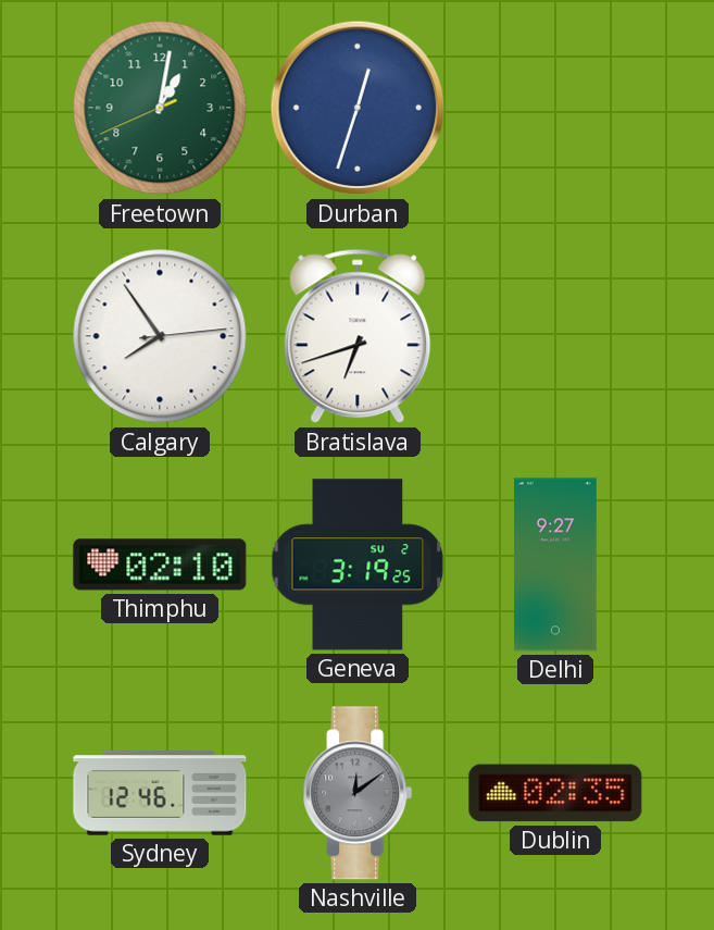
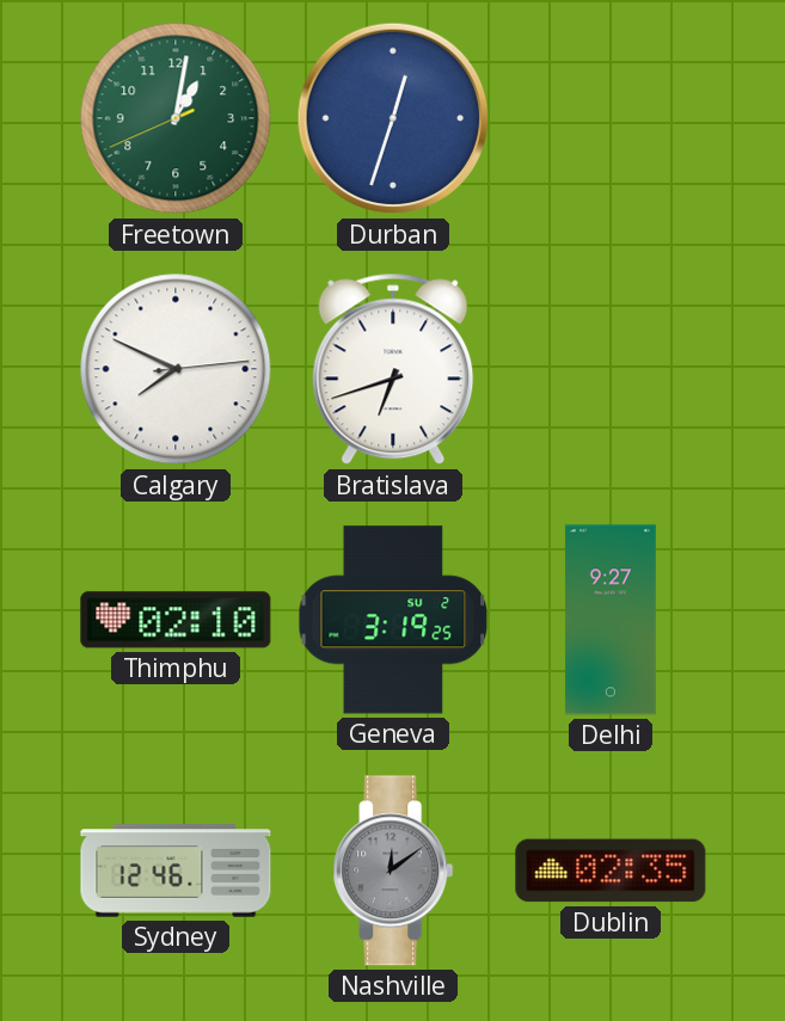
Calgary: 7:54 -> 7:49 (176, 369)
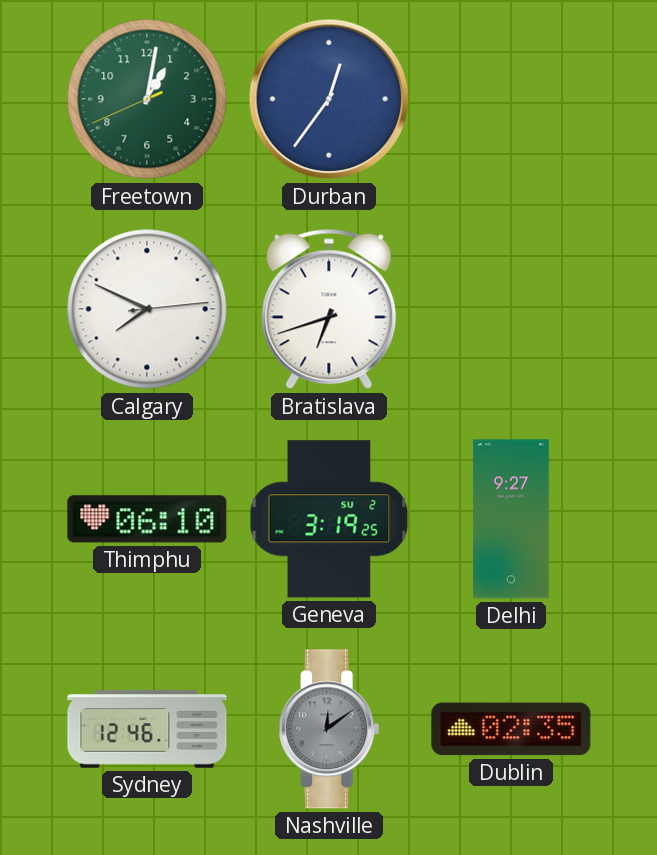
Durban: 12:33 -> 12:36 (329, 99)
Thimphu: 02:10 -> 06:10 (147, 519)
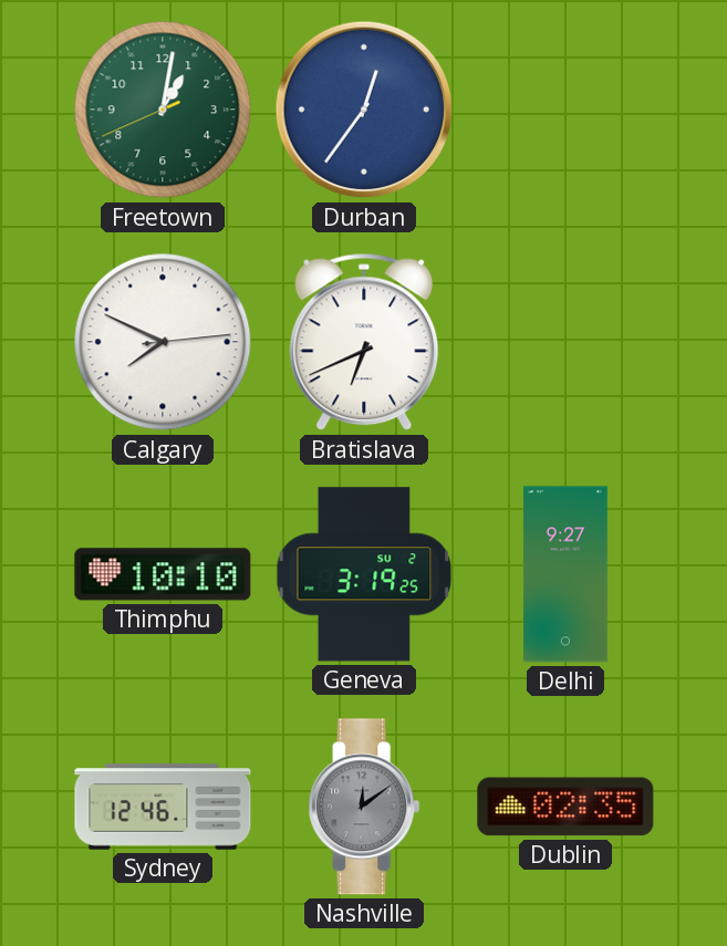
Bratislava: 6:42 -> 6:41 (364, 342)
Thimphu: 06:10 -> 10:10 (163, 574)
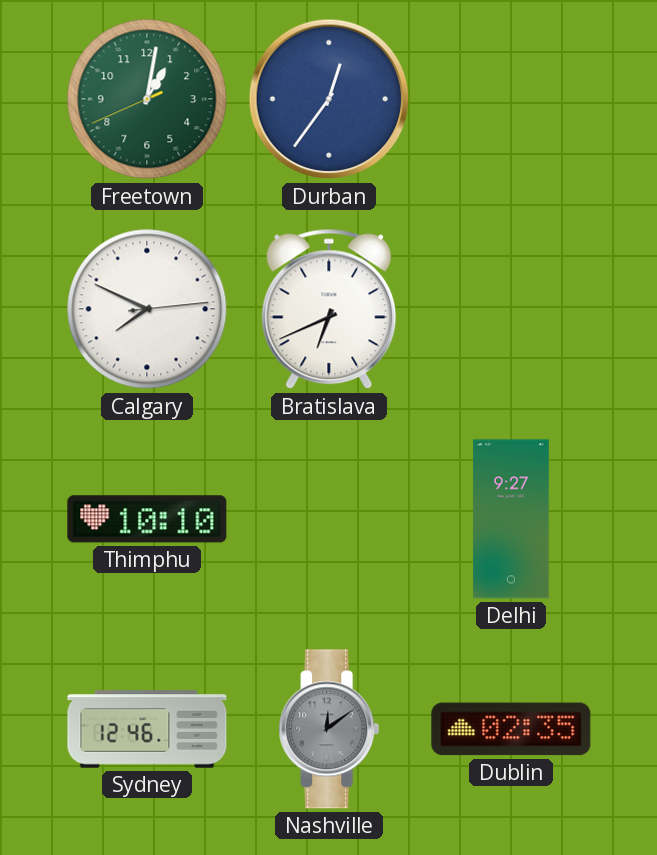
Geneva: 3:19 -> none (364, 574)
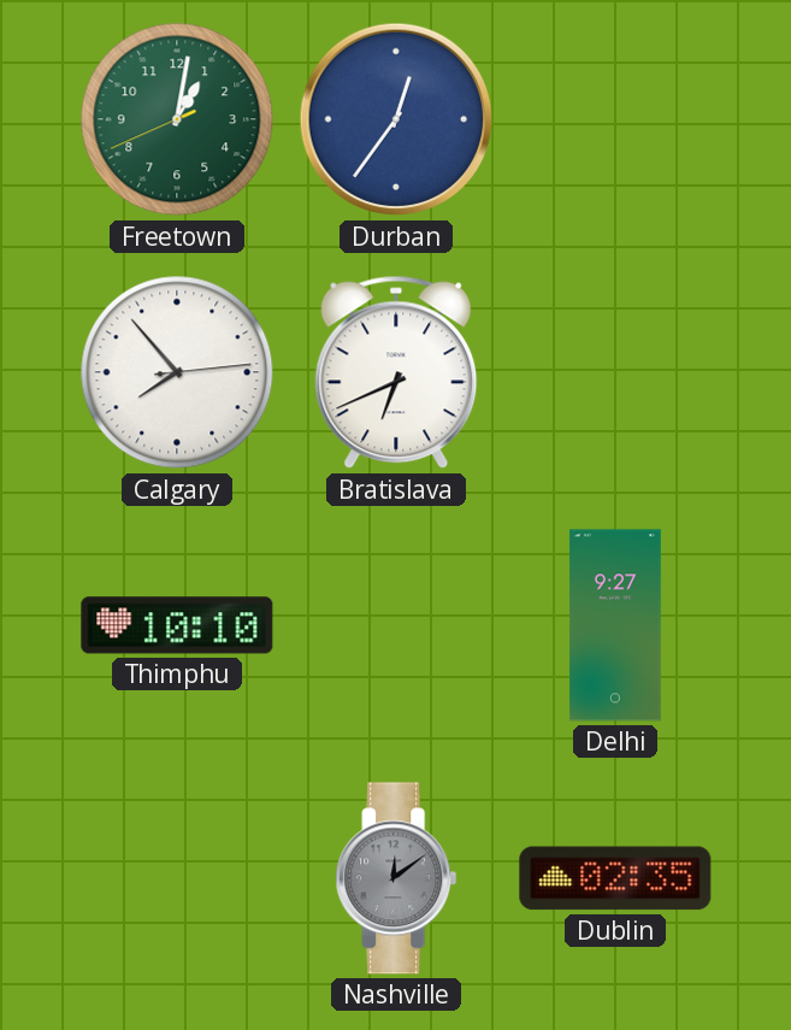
Calgary: 7:49 -> 7:53 (177, 372)
Sydney: 12:46 -> none (147, 729)
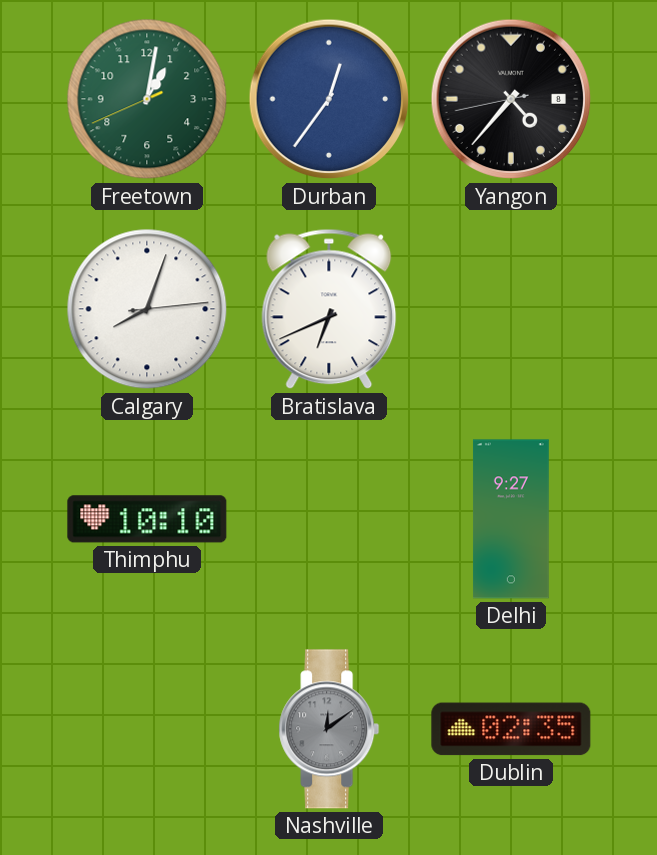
Yangon: none -> 4:36 (511, 99)
Calgary: 7:53 -> 8:03 (147, 309)
